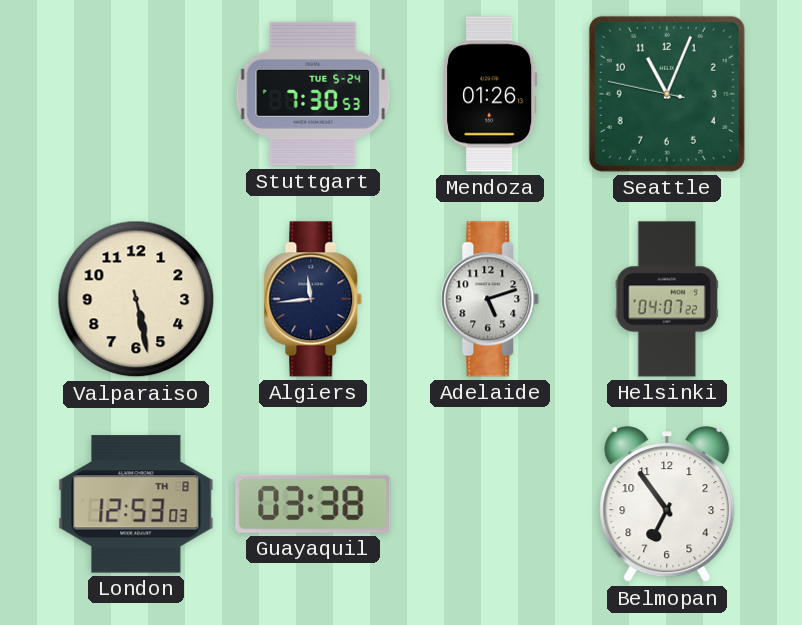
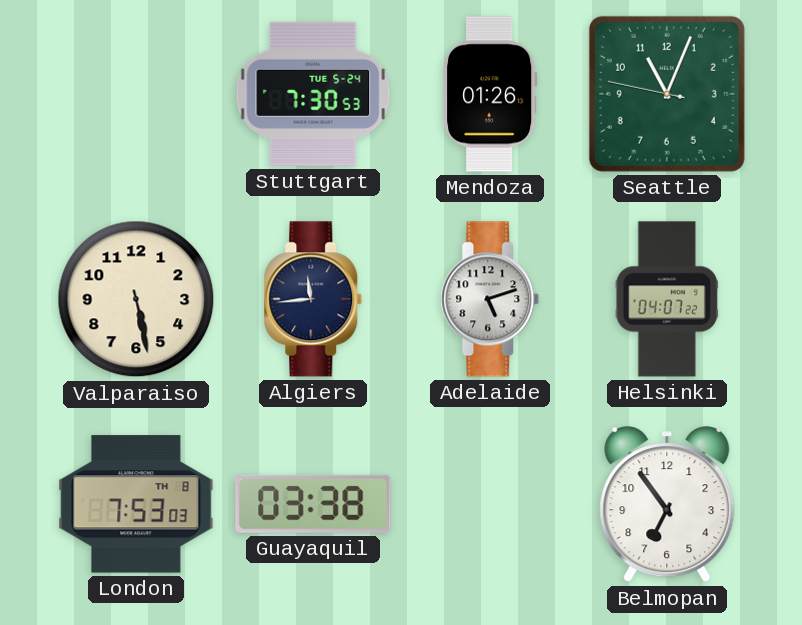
London: 12:53 -> 7:53 (136, 504)
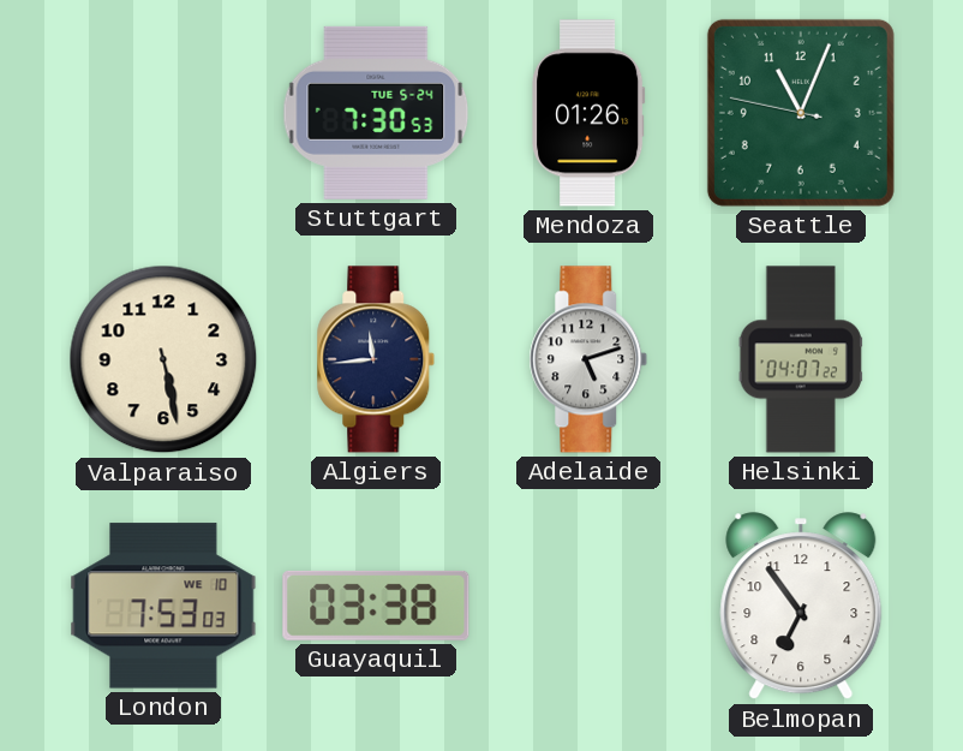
London date: TH 8 -> WE 10 (163, 606)
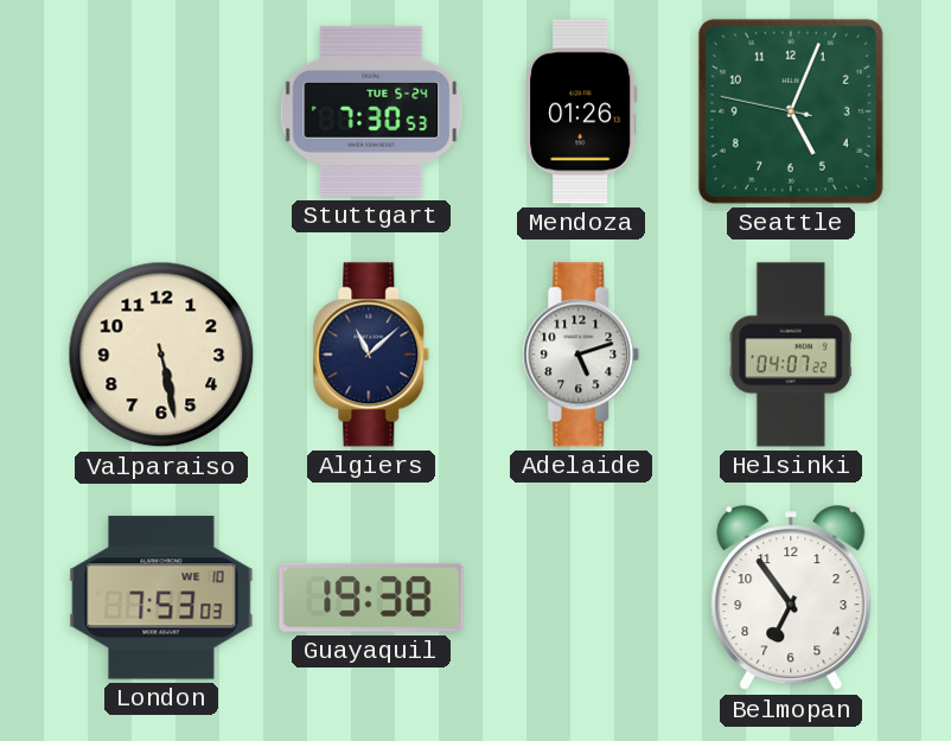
Seattle: 11:03 -> 5:03 (791, 111)
Algiers: 11:44 -> 11:08 (371, 354)
Guayaquil: 03:38 -> 19:38 (371, 598)
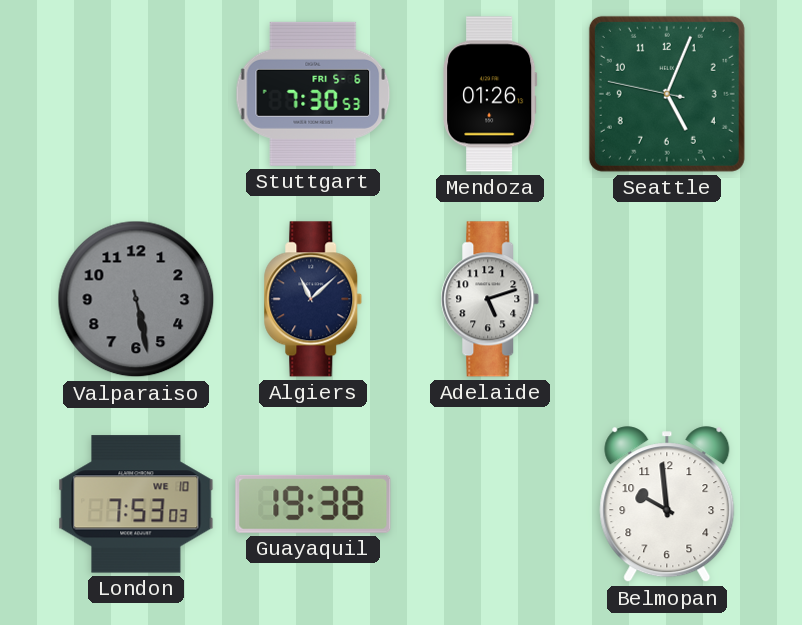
Stuttgart date: TUE 5-24 -> FRI 5-6 (313, 94)
Valparaiso dial: cream -> grey (136, 299)
Helsinki: 04:07 -> none (791, 354)
Belmopan: 6:54 -> 9:59 (667, 505)
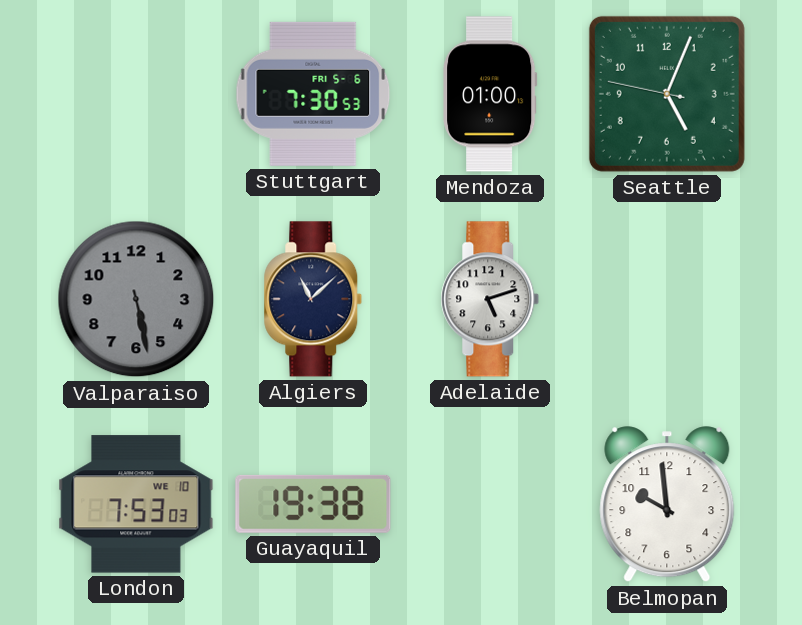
Mendoza: 01:26 -> 01:00 (490, 94)
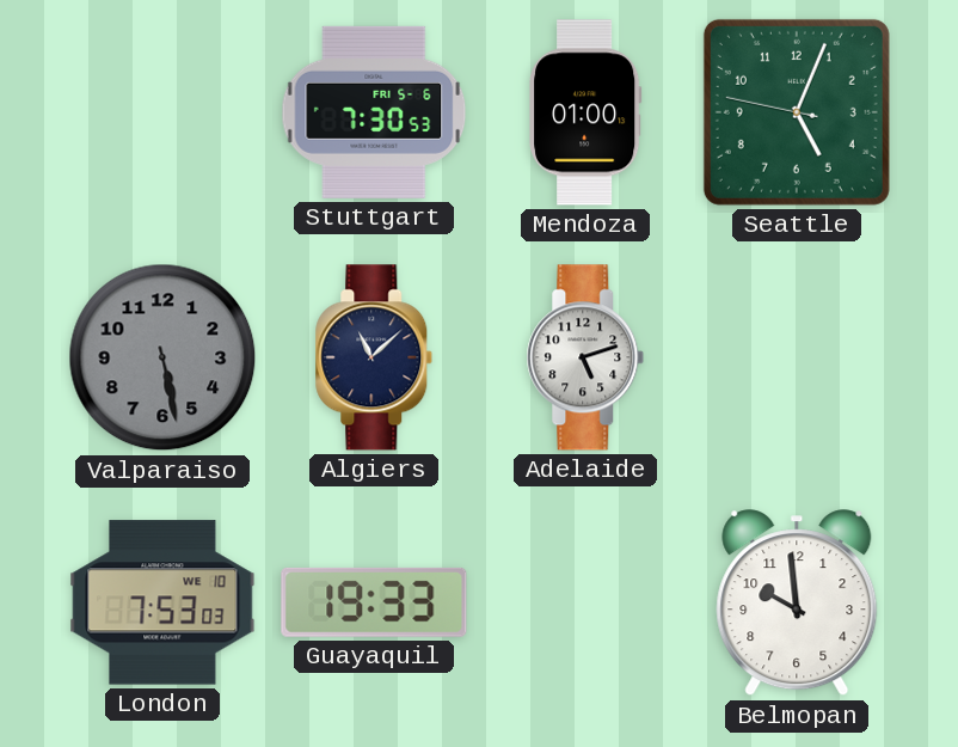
Guayaquil: 19:38 -> 19:33 (374, 602)
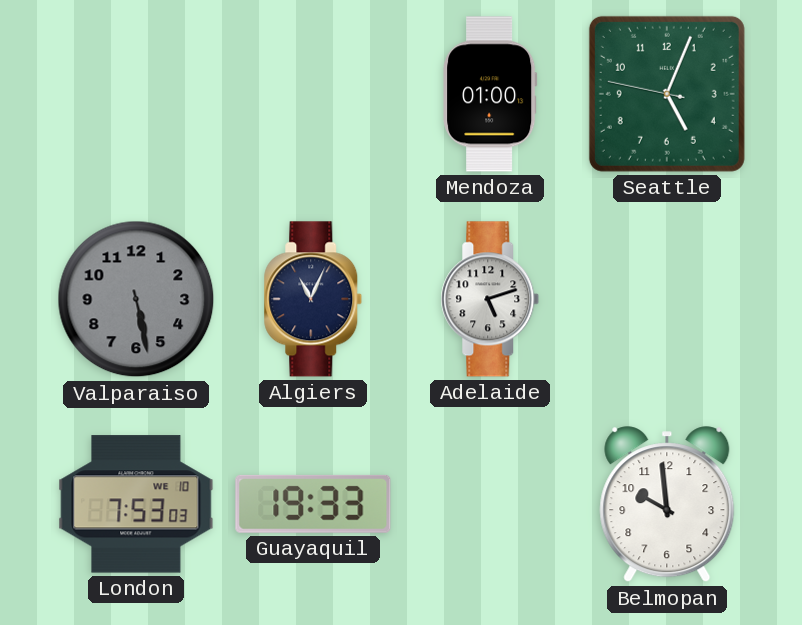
Stuttgart: 7:30 -> none (374, 112)
Algiers: 11:08 -> 11:04 (313, 299)
